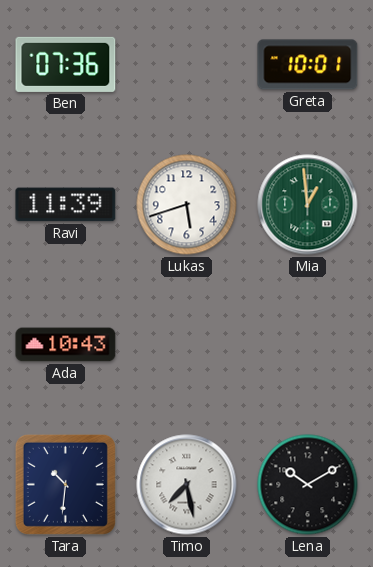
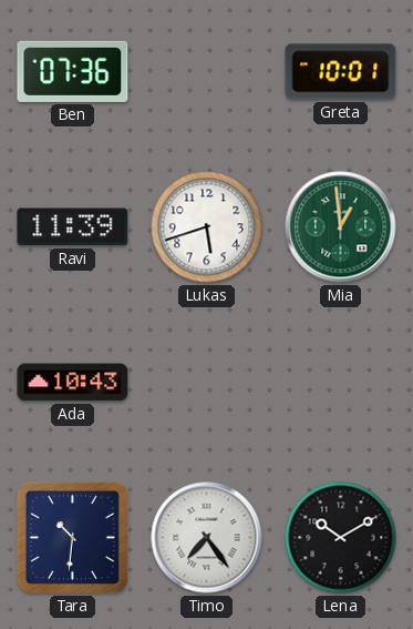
Timo: 7:28 -> 7:24 (207, 538)
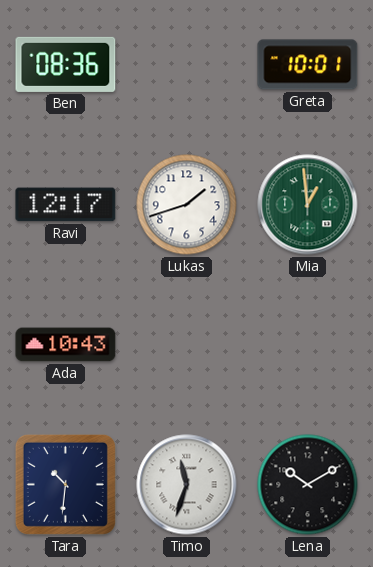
Ben: 07:36 -> 08:36 (66, 64)
Ravi: 11:39 -> 12:17 (66, 205)
Lukas: 5:42 -> 1:42 (187, 205)
Timo: 7:24 -> 11:33 (187, 485)
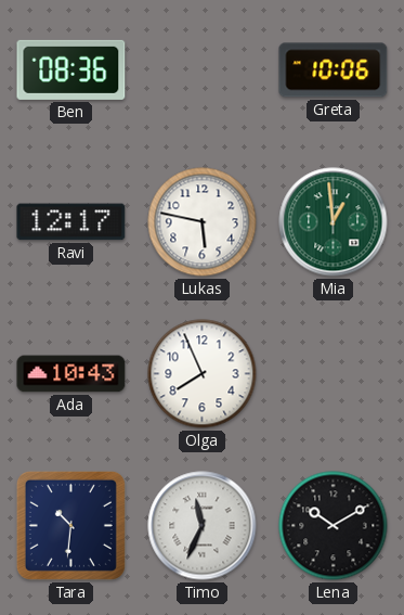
Greta: 10:01 -> 10:06 (334, 71)
Lukas: 1:42 -> 5:47 (203, 222)
Olga: none -> 7:56 (203, 374)
Timo: 11:33 -> 11:34 (203, 526)
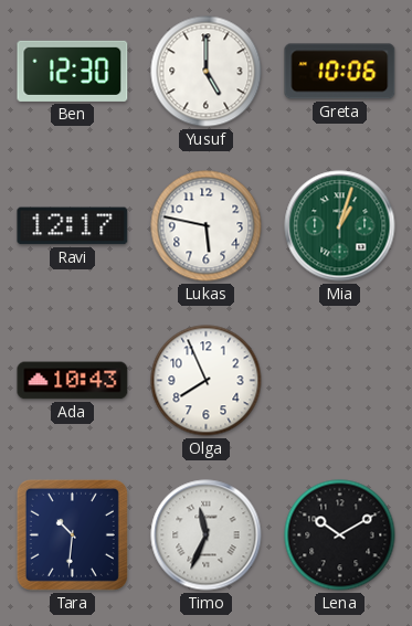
Ben: 08:36 -> 12:30 (73, 71)
Yusuf: none -> 5:00 (207, 72)
Mia: 12:59 -> 1:03 (340, 226)
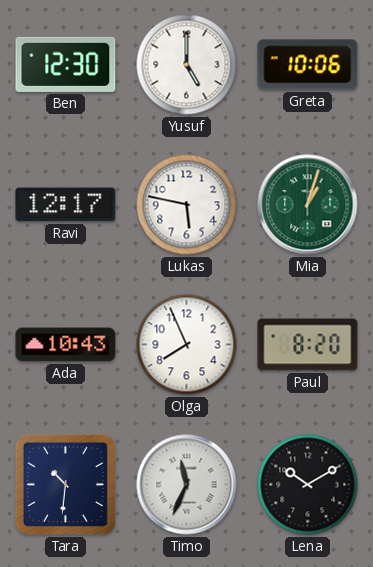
Paul: none -> 8:20 (308, 345)
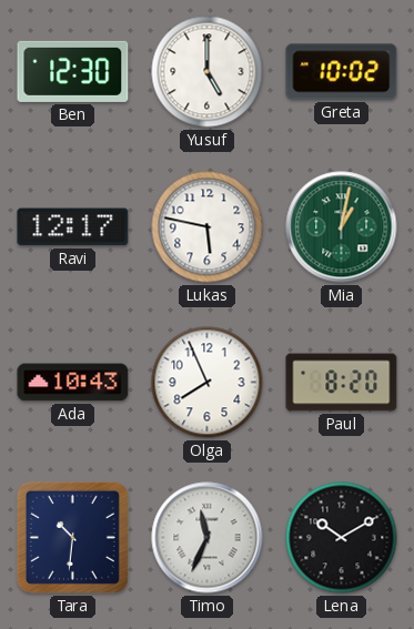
Greta: 10:06 -> 10:02 (342, 72)
Mia: 1:03 -> 1:02 (342, 227)
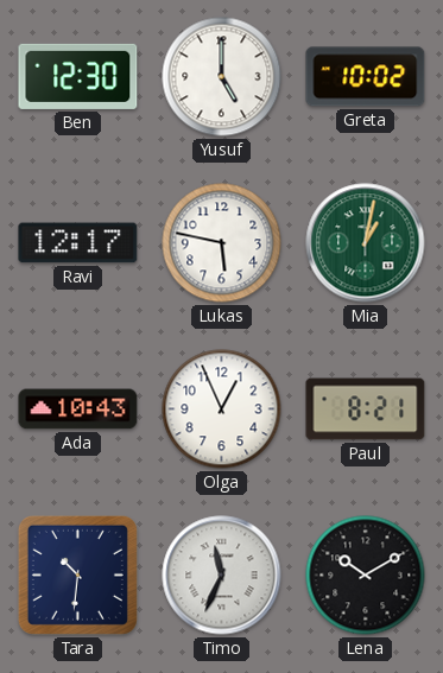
Olga: 7:56 -> 12:56 (222, 409)
Paul: 8:20 -> 8:21 (366, 409)
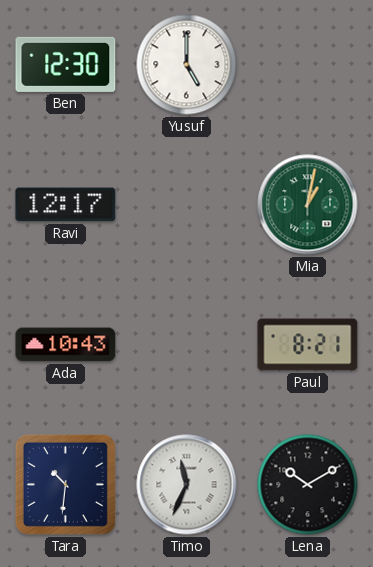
Greta: 10:02 -> none (366, 77)
Lukas: 5:47 -> none (222, 243)
Olga: 12:56 -> none (222, 409)
